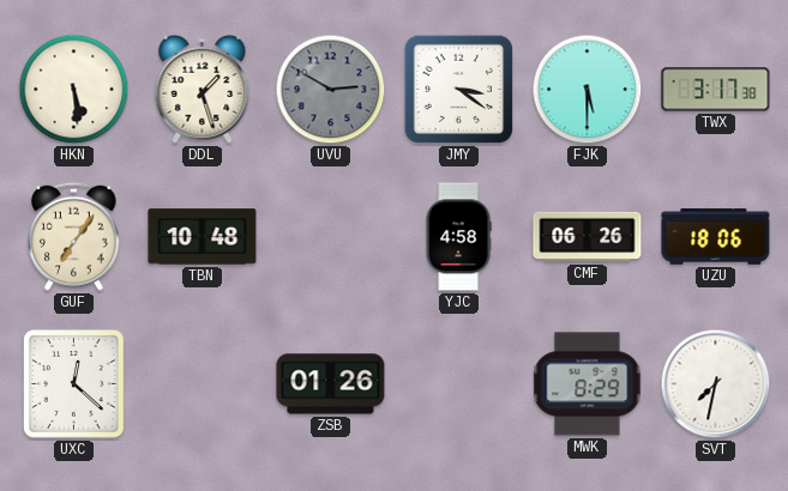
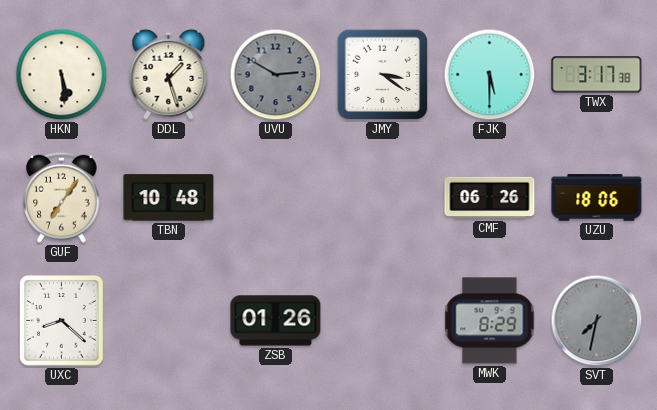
YJC: 4:58 -> none (458, 237)
UXC: 12:22 -> 8:22 (62, 321)
SVT dial: white -> grey (597, 321)
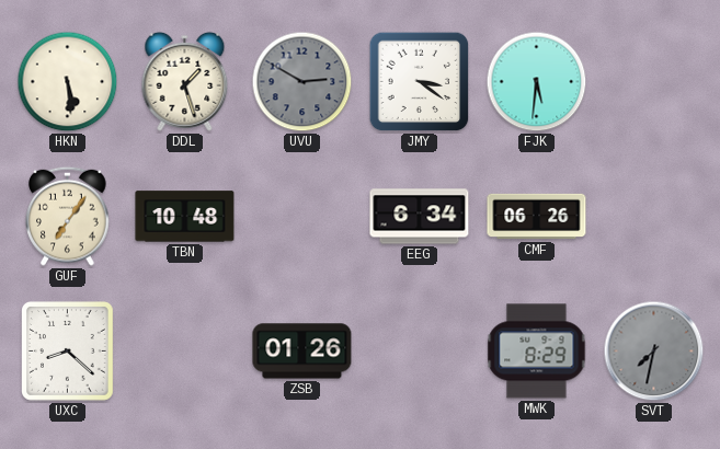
FJK: 5:30 -> 5:31 (537, 82)
TWX: 3:17 -> none (597, 75)
EEG: none -> 6:34 (420, 217)
UZU: 18:06 -> none (597, 198)
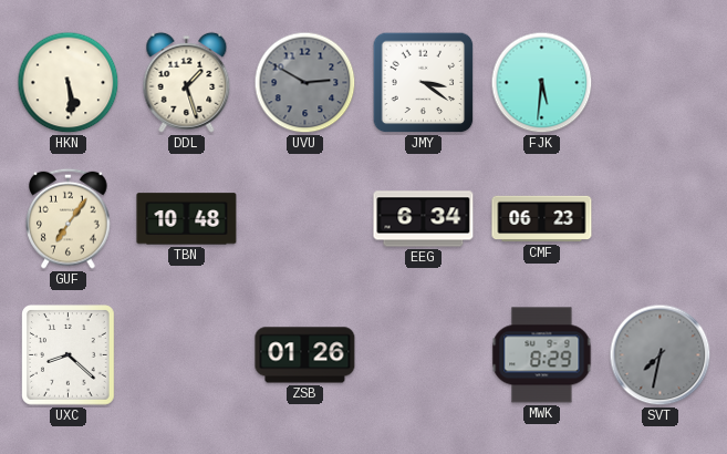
CMF: 06:26 -> 06:23 (542, 219)
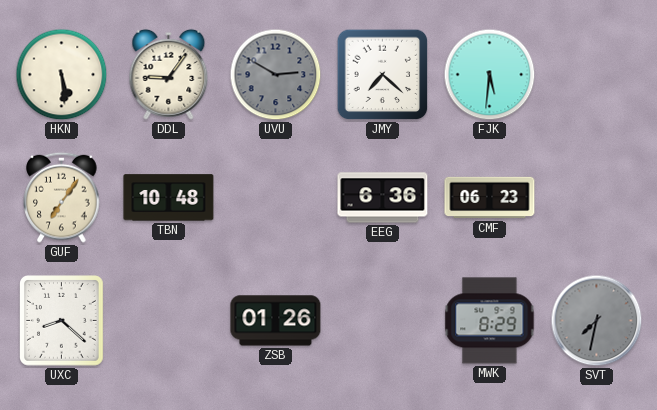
DDL: 1:27 -> 9:06 (169, 74)
JMY: 3:21 -> 7:22 (383, 75)
EEG: 6:34 -> 6:36 (383, 198)
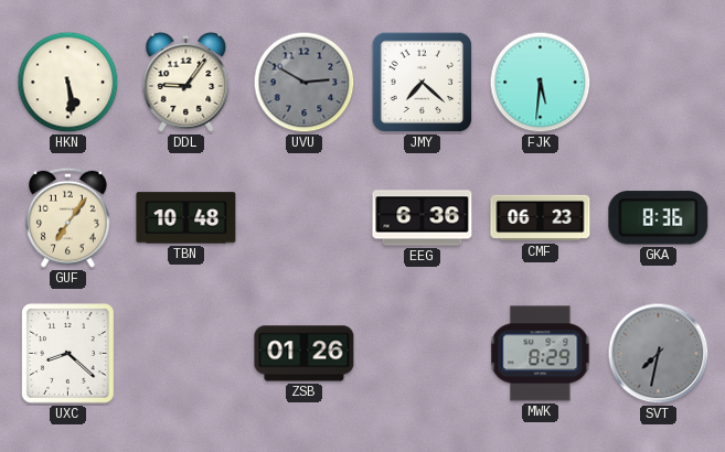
GKA: none -> 8:36 (659, 218)
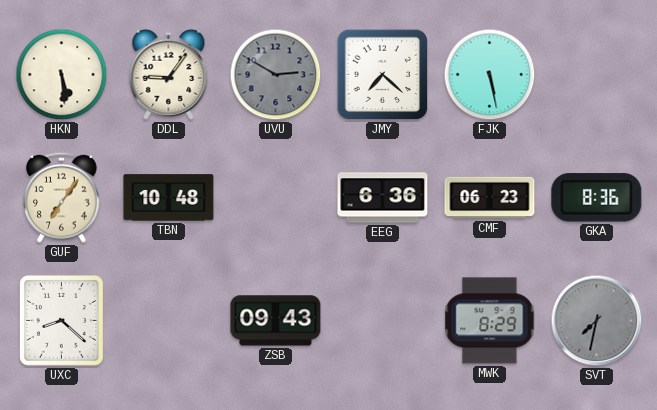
FJK: 5:31 -> 5:28 (490, 75)
ZSB: 01:26 -> 09:43 (276, 321)
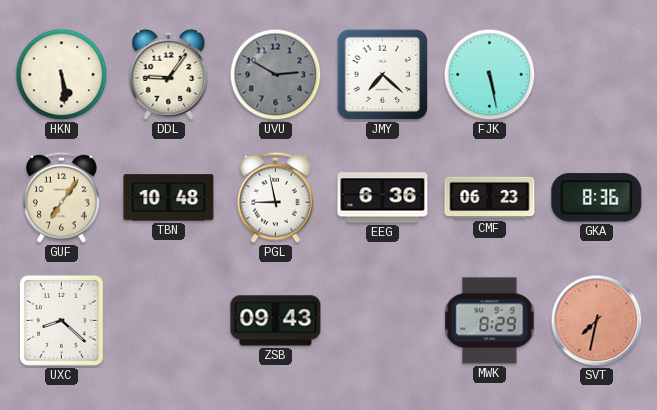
PGL: none -> 8:58 (276, 197)
SVT dial: grey -> salmon (597, 321)
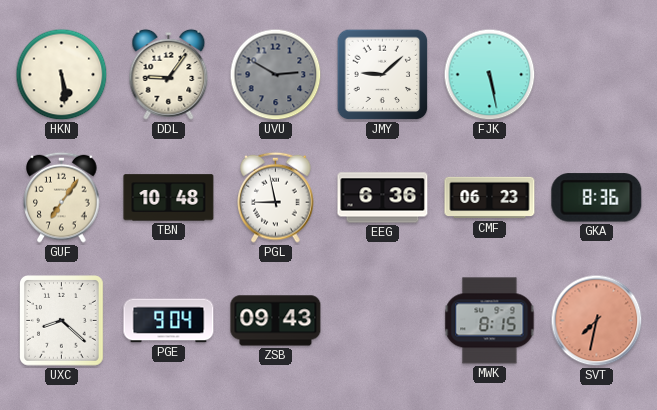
JMY: 7:22 -> 9:08 (383, 75)
PGE: none -> 9:04 (169, 321)
MWK: 8:29 -> 8:15 (490, 321)
